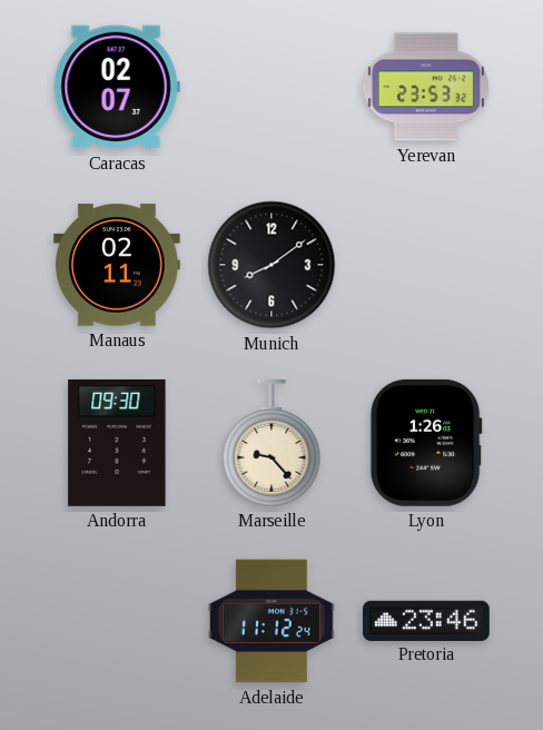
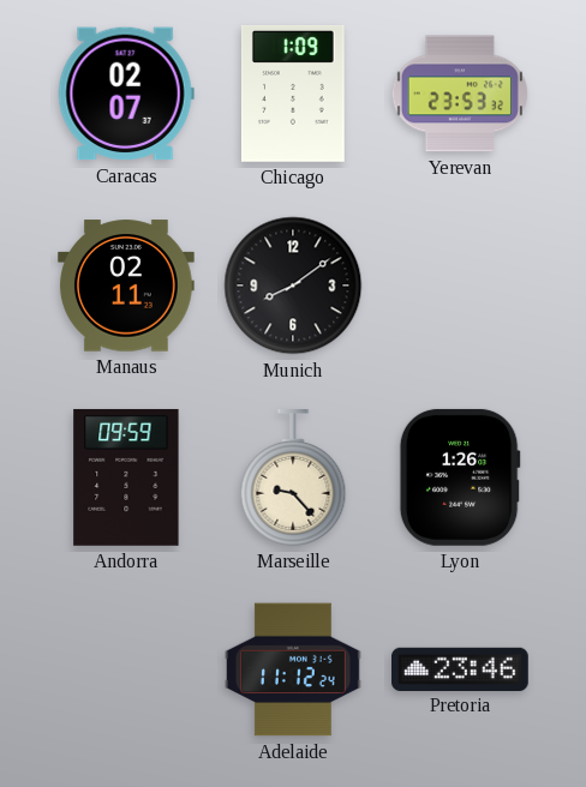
Chicago: none -> 1:09 (293, 94)
Andorra: 09:30 -> 09:59 (126, 477)
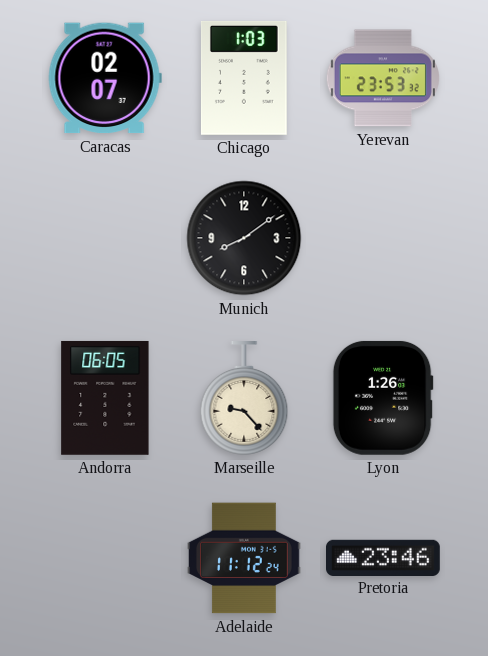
Chicago: 1:09 -> 1:03 (244, 78)
Manaus: 02:11 -> none (126, 286)
Andorra: 09:59 -> 06:05 (105, 398)
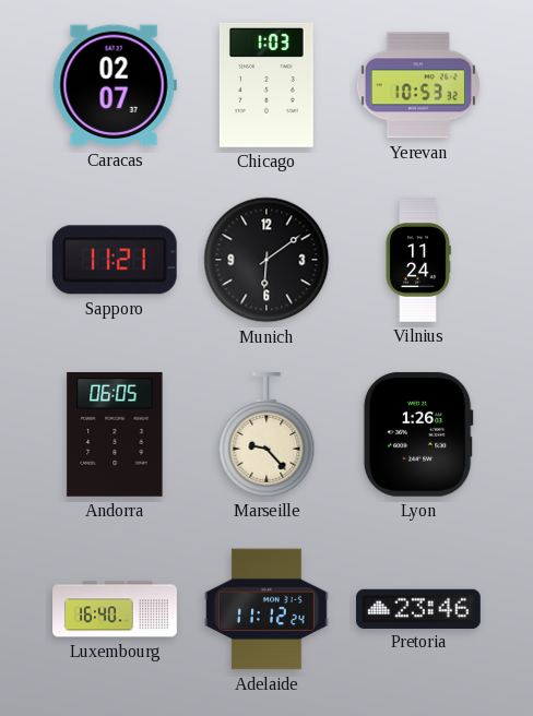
Yerevan: 23:53 -> 10:53 (418, 85)
Sapporo: none -> 11:21 (115, 260)
Munich: 8:09 -> 6:09 (266, 260)
Vilnius: none -> 11:24 (418, 260)
Luxembourg: none -> 16:40 (115, 609)
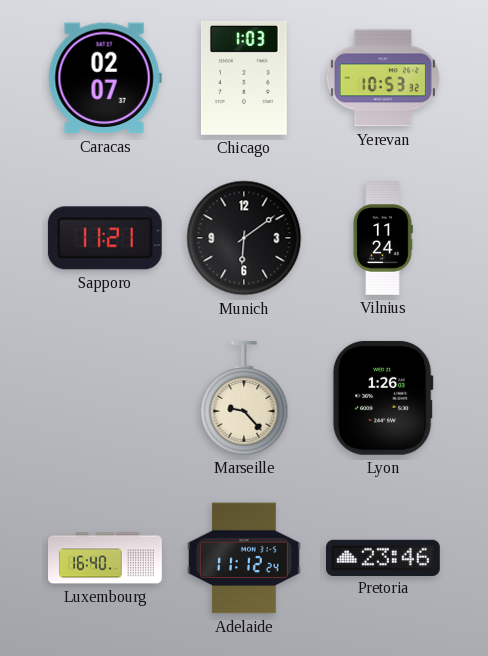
Andorra: 06:05 -> none (115, 434)
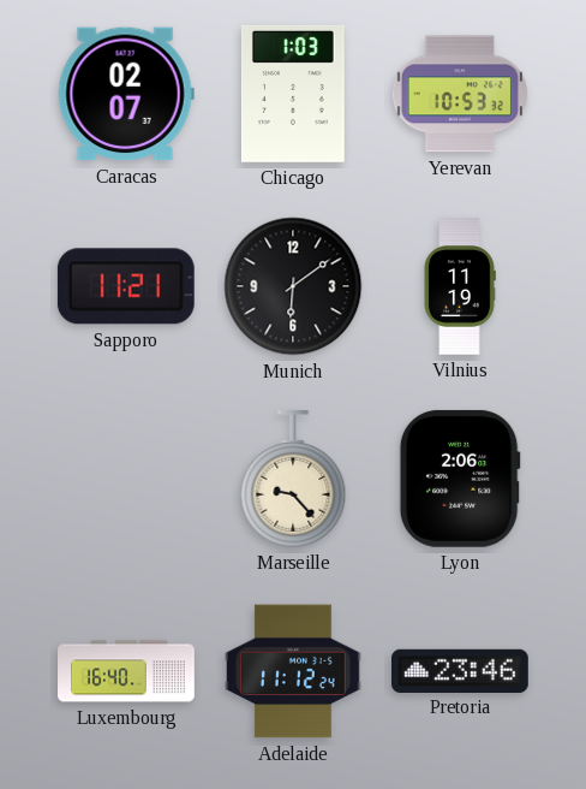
Vilnius: 11:24 -> 11:19 (460, 286)
Lyon: 1:26 -> 2:06 (460, 479)
